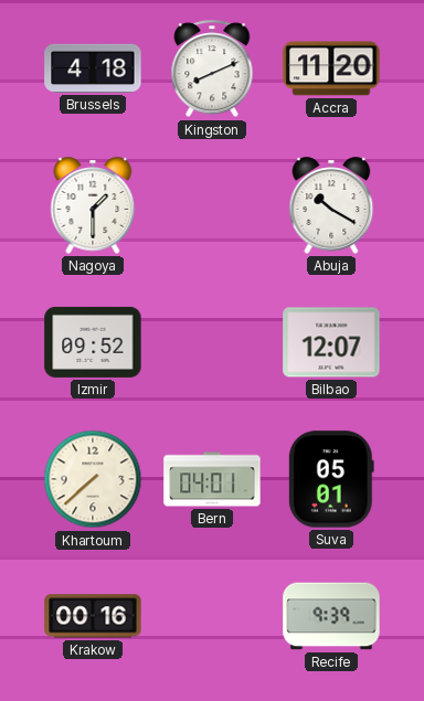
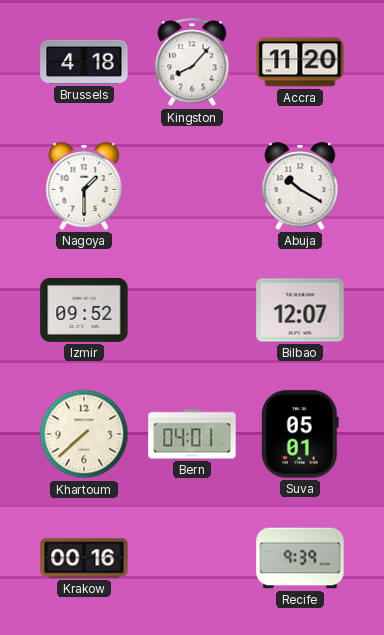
Kingston: 8:11 -> 8:07 (192, 63)
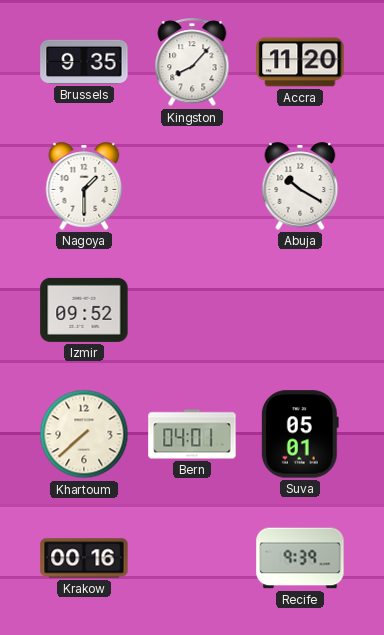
Brussels: 4:18 -> 9:35 (84, 62)
Bilbao: 12:07 -> none (300, 310)
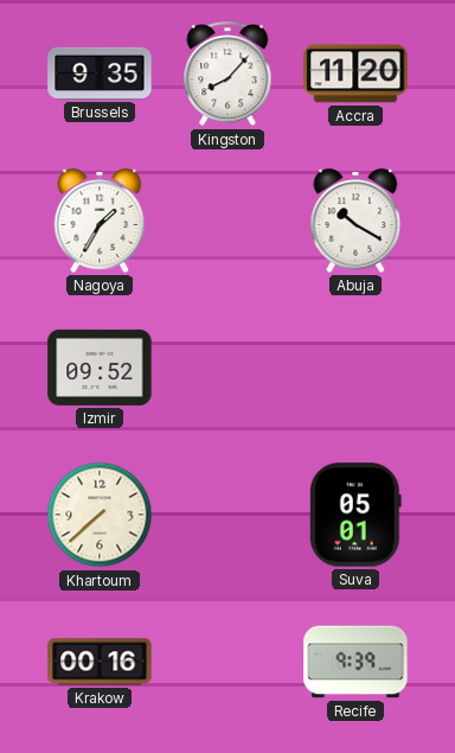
Nagoya: 1:30 -> 1:35 (100, 221)
Bern: 04:01 -> none (192, 434)
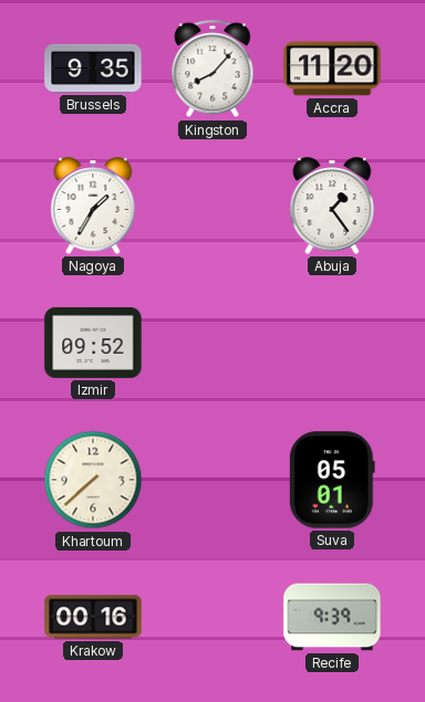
Abuja: 10:20 -> 1:24 (332, 206)
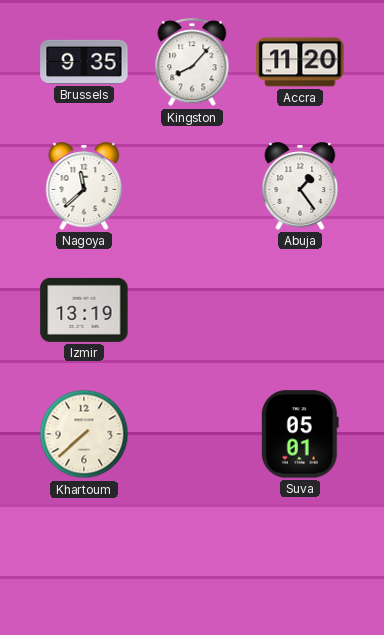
Nagoya: 1:35 -> 11:38 (84, 186)
Izmir: 09:52 -> 13:19 (84, 310)
Krakow: 00:16 -> none (93, 617)
Recife: 9:39 -> none (332, 617)
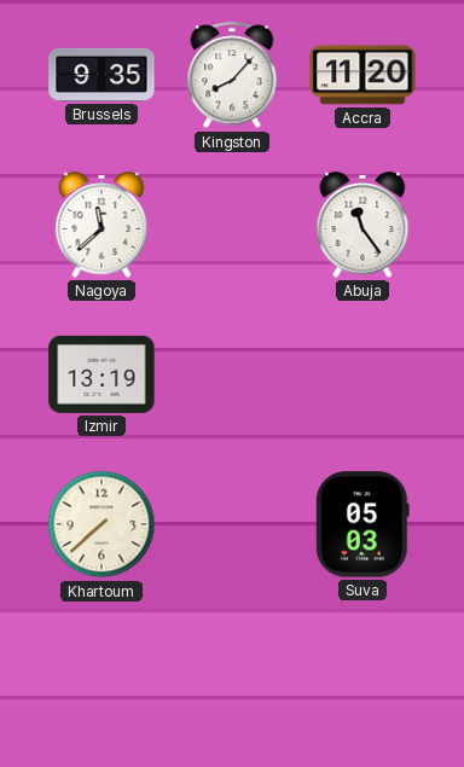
Abuja: 1:24 -> 11:24 (362, 225)
Suva: 05:01 -> 05:03 (362, 524)
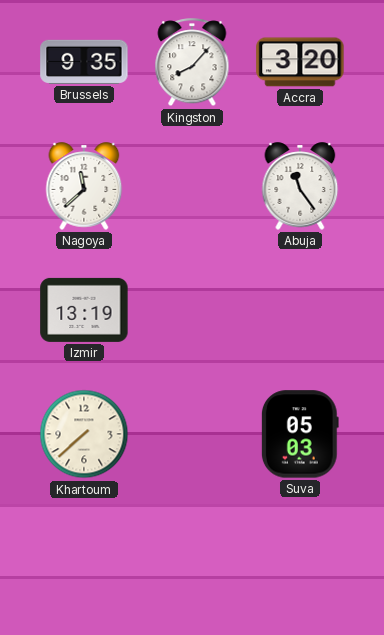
Accra: 11:20 -> 3:20 (300, 62)
